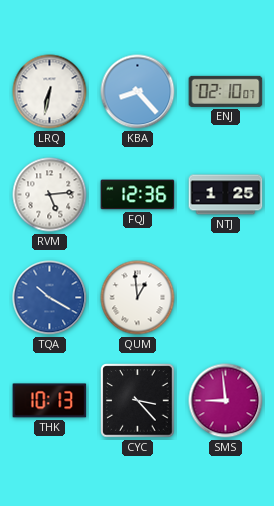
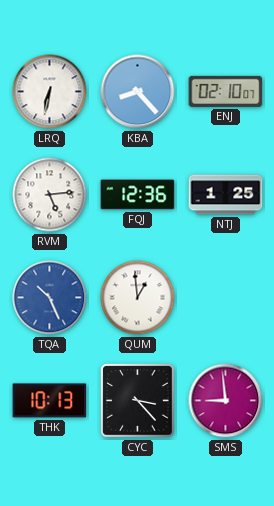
TQA: 10:20 -> 10:26 (50, 298)
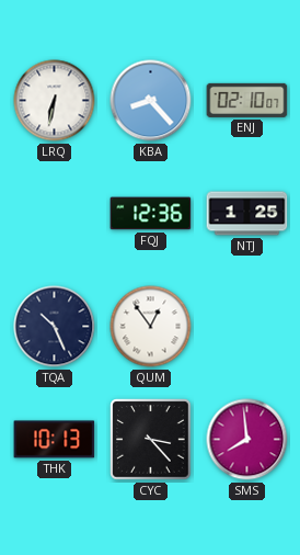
RVM: 5:14 -> none (50, 195)
TQA dial: blue -> navy (55, 327)
QUM: 12:59 -> 12:54 (151, 327)
SMS: 8:59 -> 7:59 (247, 440)
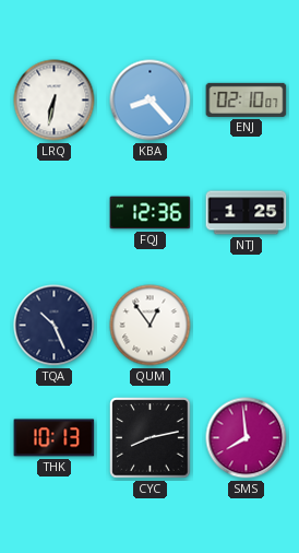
CYC: 3:23 -> 8:13 (151, 438)
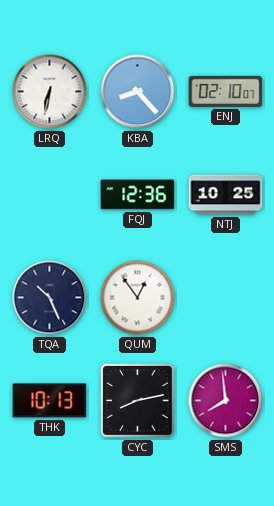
NTJ: 1:25 -> 10:25 (226, 195)
